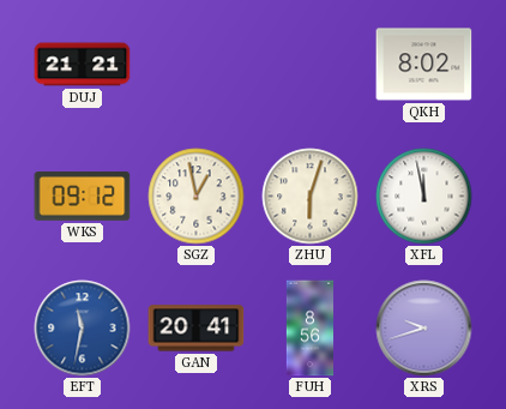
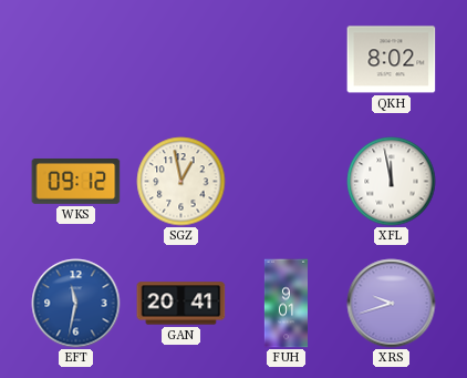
DUJ: 21:21 -> none (83, 65)
ZHU: 6:03 -> none (311, 197)
FUH: 8:56 -> 9:01 (286, 304)
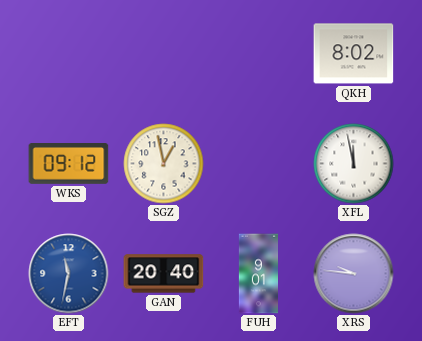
GAN: 20:41 -> 20:40 (164, 274)
XRS: 9:42 -> 9:46 (354, 274)
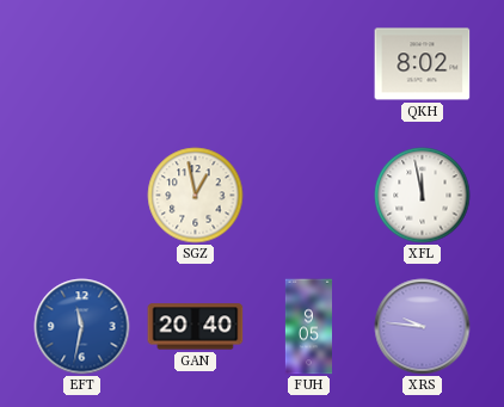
WKS: 09:12 -> none (69, 164)
FUH: 9:01 -> 9:05 (308, 327)
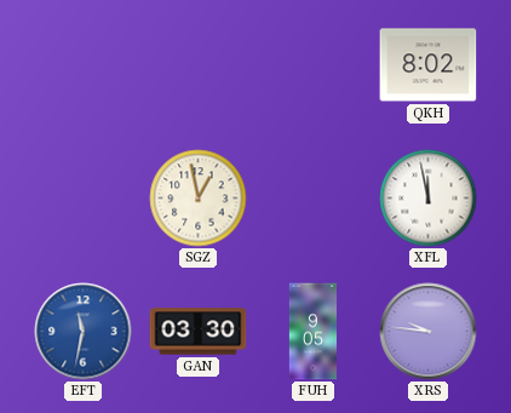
GAN: 20:40 -> 03:30 (199, 332)
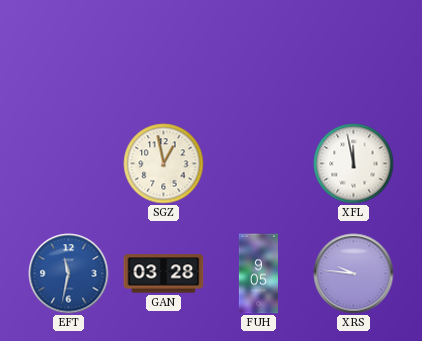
QKH: 8:02 -> none (429, 65)
GAN: 03:30 -> 03:28 (164, 274)
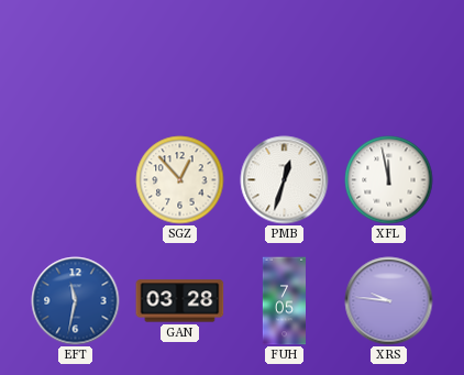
SGZ: 12:58 -> 12:53 (180, 180)
PMB: none -> 12:33 (285, 180)
FUH: 9:05 -> 7:05 (284, 301)
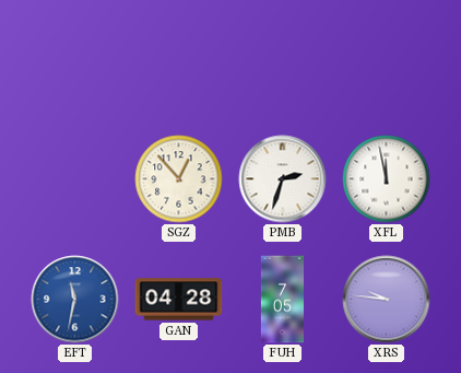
PMB: 12:33 -> 2:33 (283, 179)
GAN: 03:28 -> 04:28 (179, 300)
